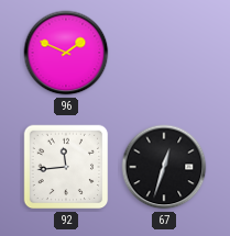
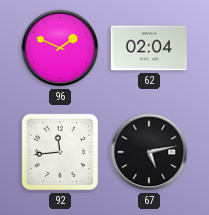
62: none -> 02:04 (149, 48)
67: 12:33 -> 5:13 (149, 152)
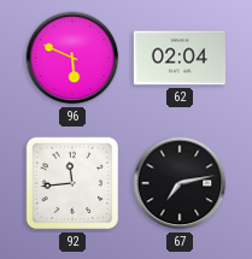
96: 1:49 -> 5:49 (72, 58)
67: 5:13 -> 7:13 (180, 183)
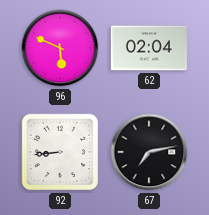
92: 11:44 -> 8:44 (60, 152)
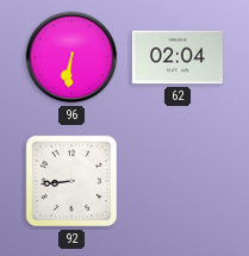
96: 5:49 -> 6:31 (71, 57)
67: 7:13 -> none (149, 152)
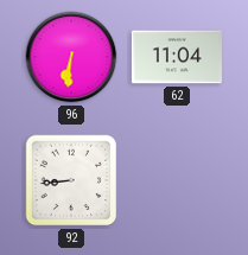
62: 02:04 -> 11:04 (177, 57)
